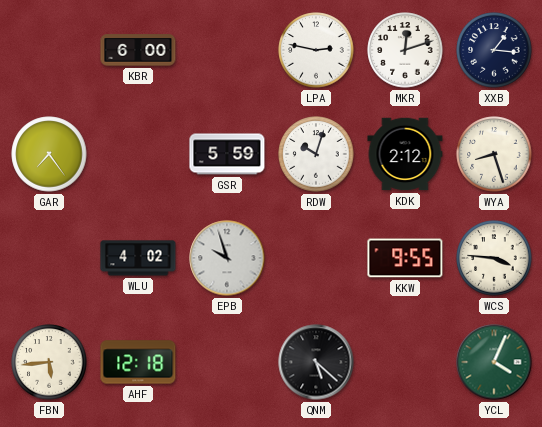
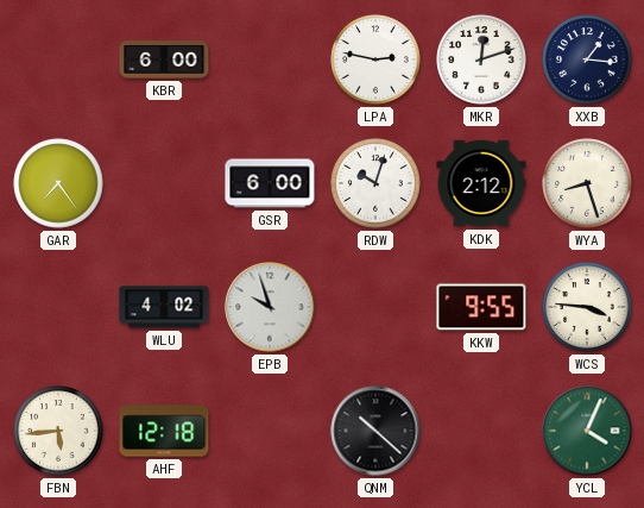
GSR: 5:59 -> 6:00 (270, 183)
QNM: 5:22 -> 10:22 (375, 431)
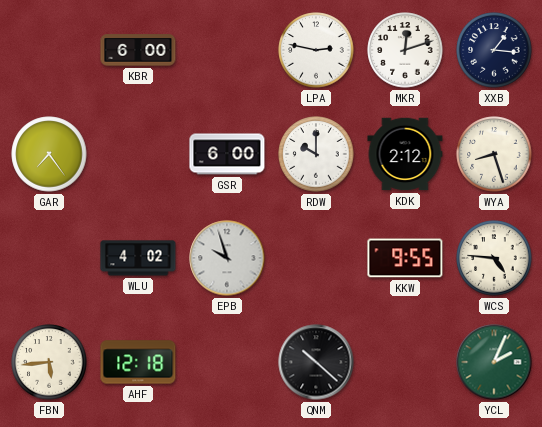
RDW: 10:03 -> 10:00 (316, 154)
WCS: 3:46 -> 4:46 (494, 258)
YCL: 4:04 -> 2:04 (494, 362)
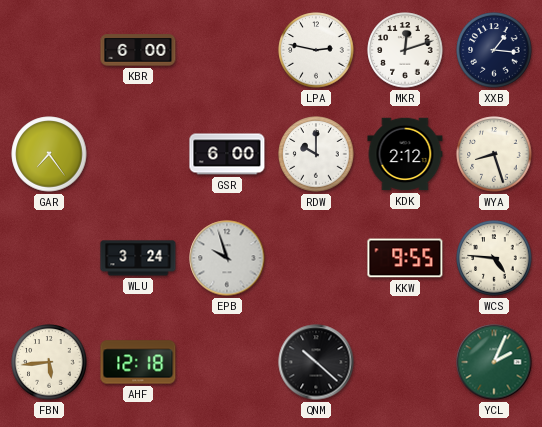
WLU: 4:02 -> 3:24 (138, 258)
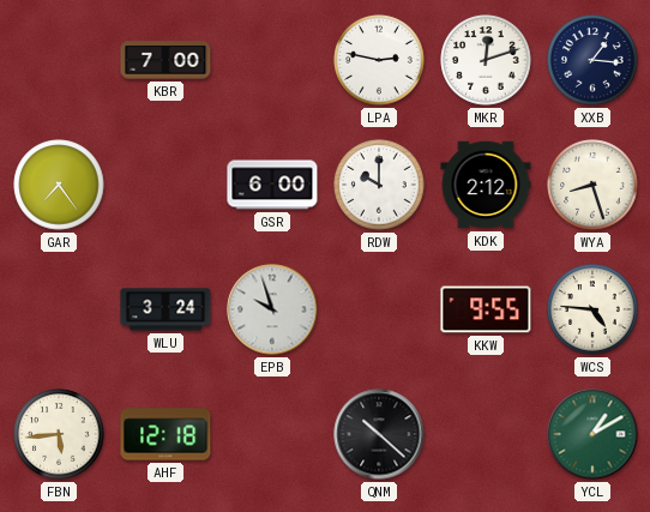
KBR: 6:00 -> 7:00 (165, 60)
YCL: 2:04 -> 1:10 (592, 434)
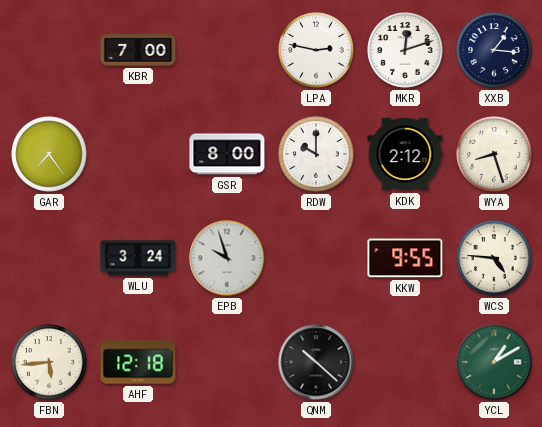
GSR: 6:00 -> 8:00 (227, 154)
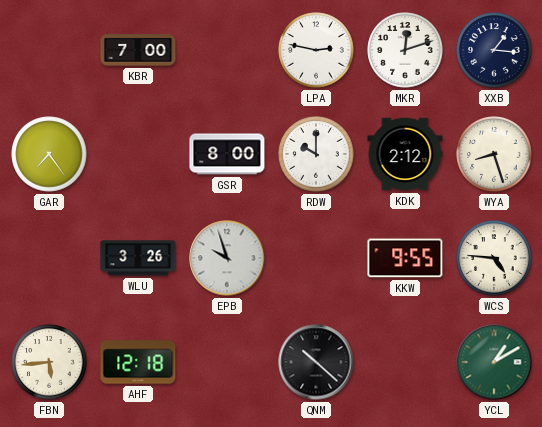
WLU: 3:24 -> 3:26 (138, 258)
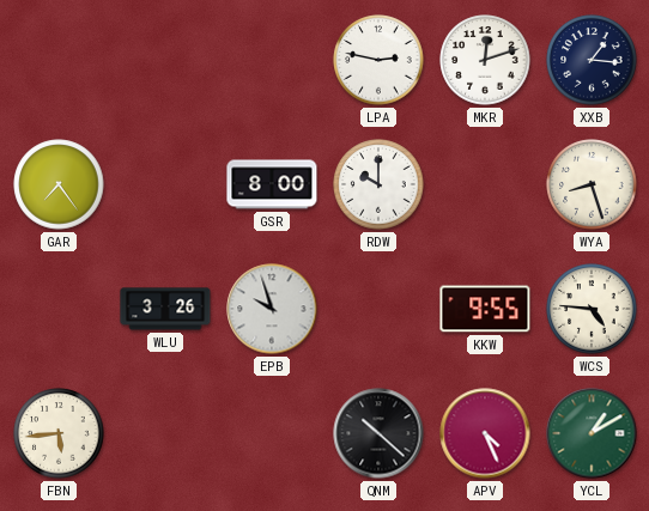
KBR: 7:00 -> none (138, 50)
KDK: 2:12 -> none (405, 154)
AHF: 12:18 -> none (138, 362)
APV: none -> 4:26 (485, 433)
